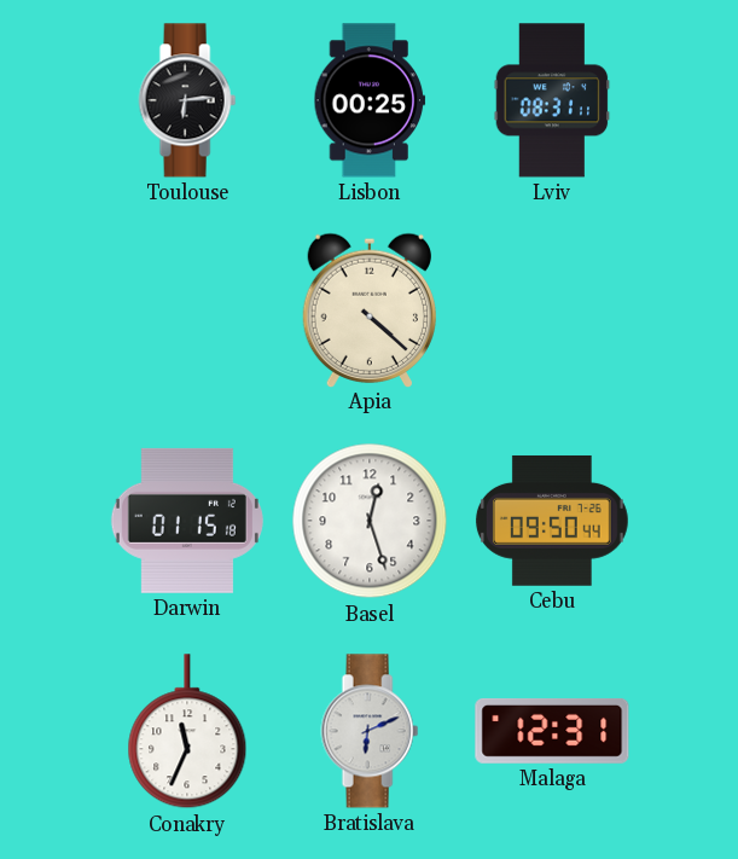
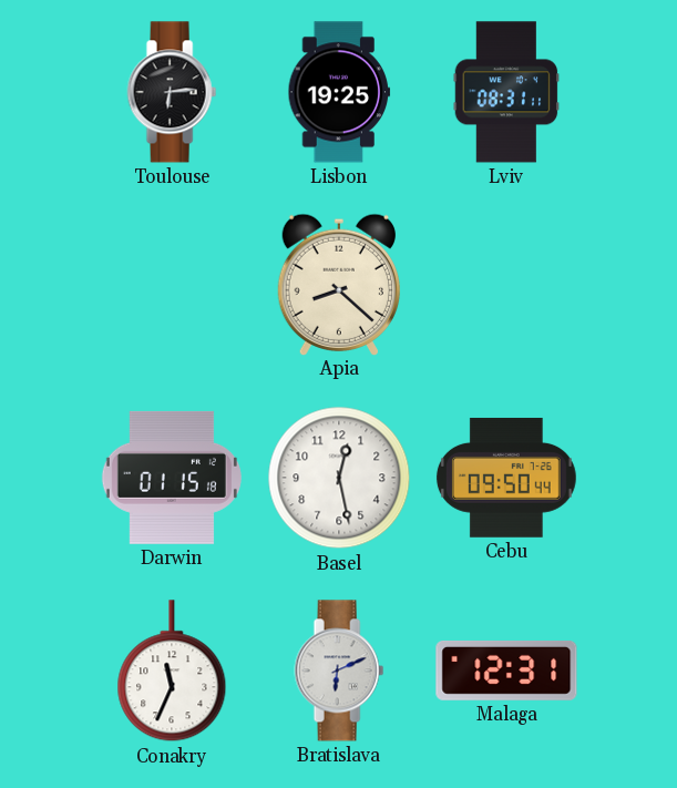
Lisbon: 00:25 -> 19:25 (339, 92)
Apia: 4:22 -> 8:22 (338, 284)
Basel: 12:27 -> 12:28 (339, 478)
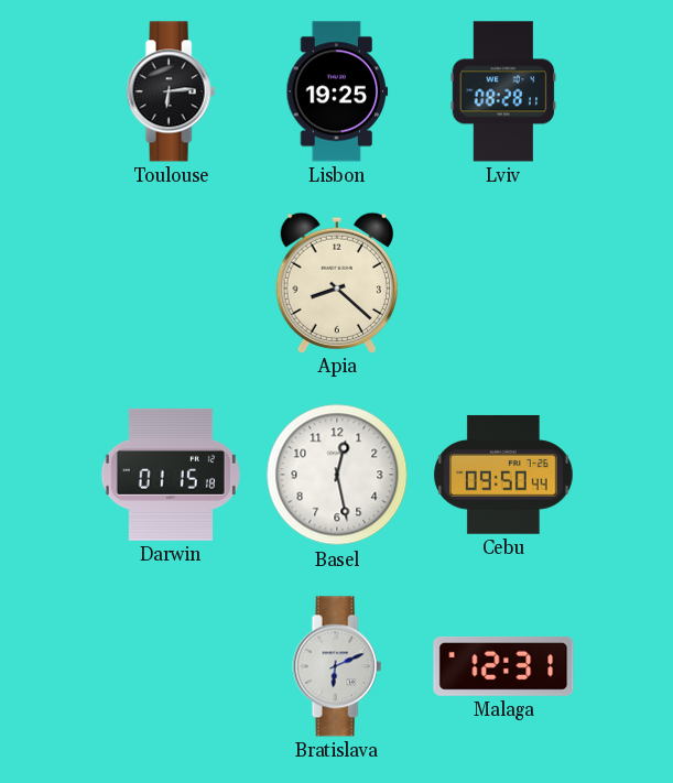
Lviv: 08:31 -> 08:28 (503, 91)
Conakry: 11:34 -> none (172, 672)
